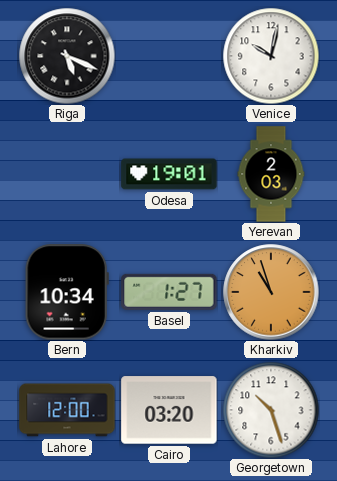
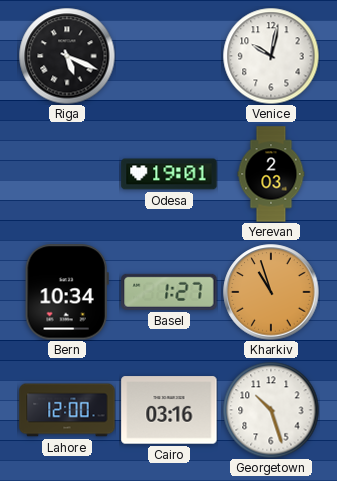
Cairo: 03:20 -> 03:16 (169, 410)
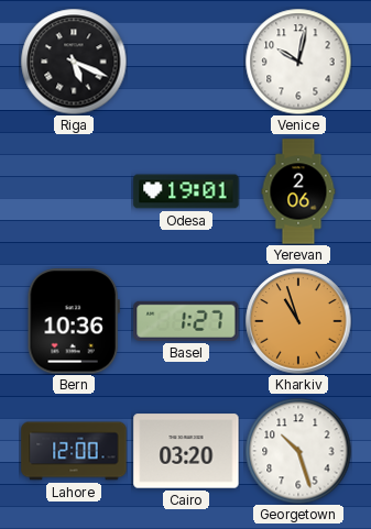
Yerevan: 2:03 -> 2:06 (298, 191)
Bern: 10:34 -> 10:36 (74, 321)
Cairo: 03:16 -> 03:20 (186, 451)
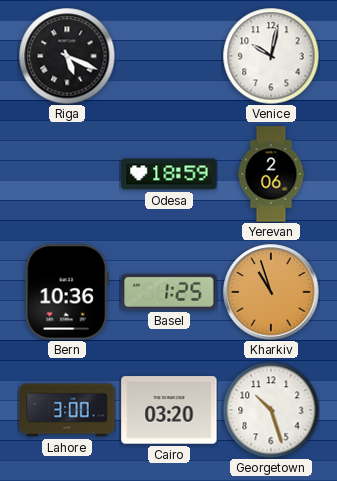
Odesa: 19:01 -> 18:59 (169, 174)
Basel: 1:27 -> 1:25 (169, 292)
Lahore: 12:00 -> 3:00 (67, 410)
